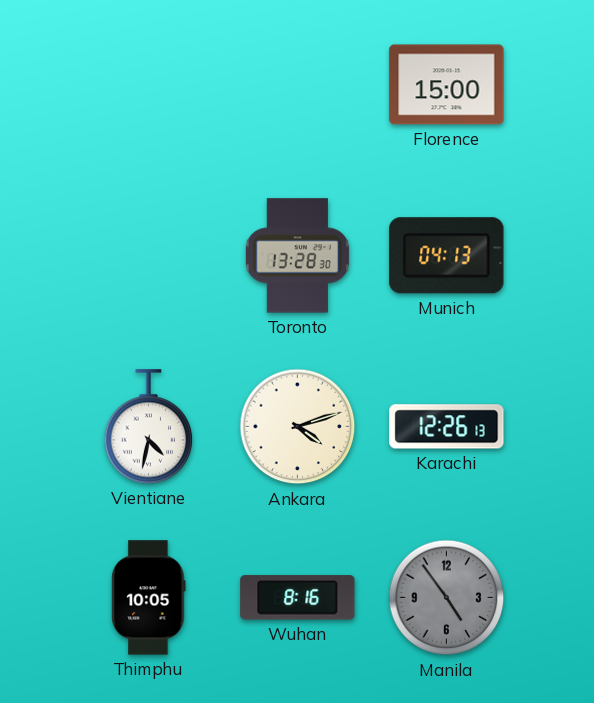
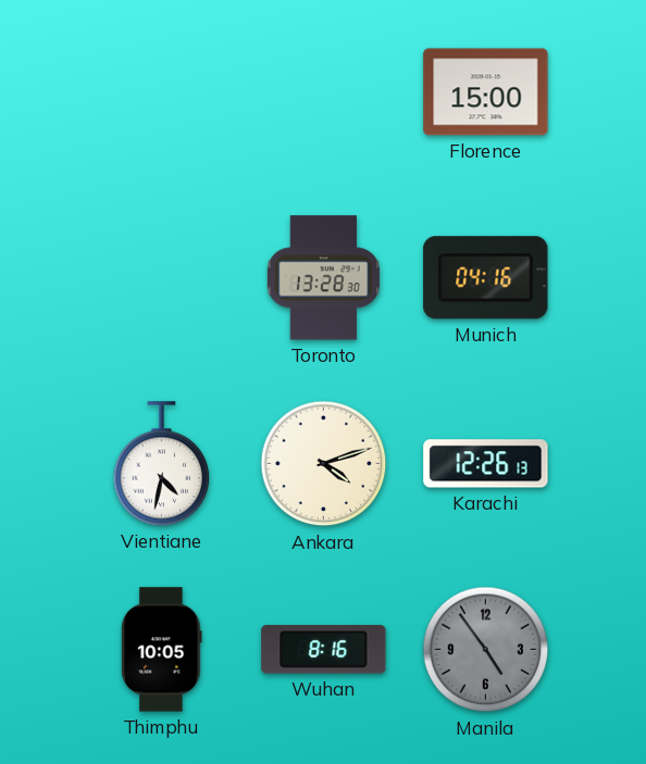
Munich: 04:13 -> 04:16 (486, 278)
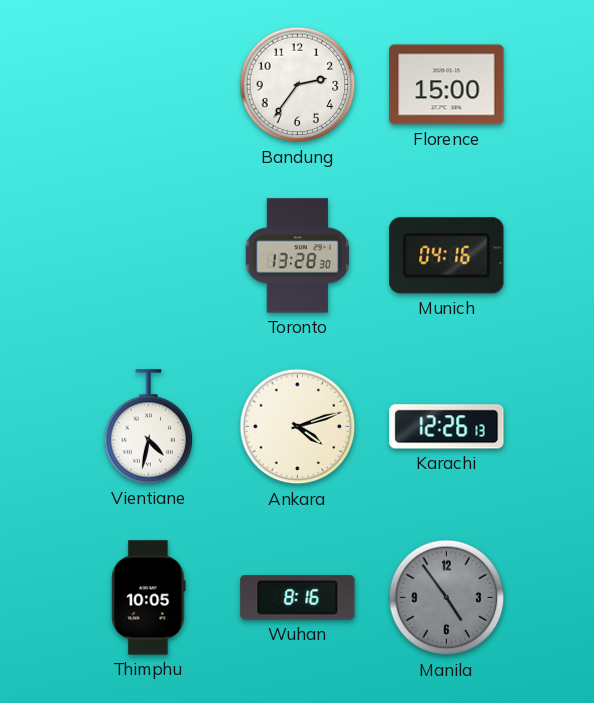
Bandung: none -> 2:36 (298, 85)
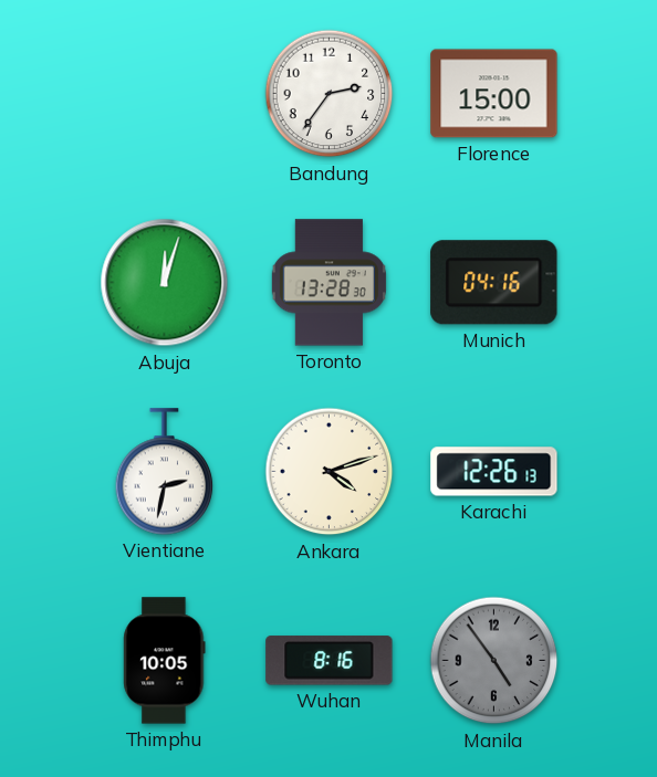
Abuja: none -> 12:03 (165, 283)
Vientiane: 4:32 -> 2:32 (165, 472)
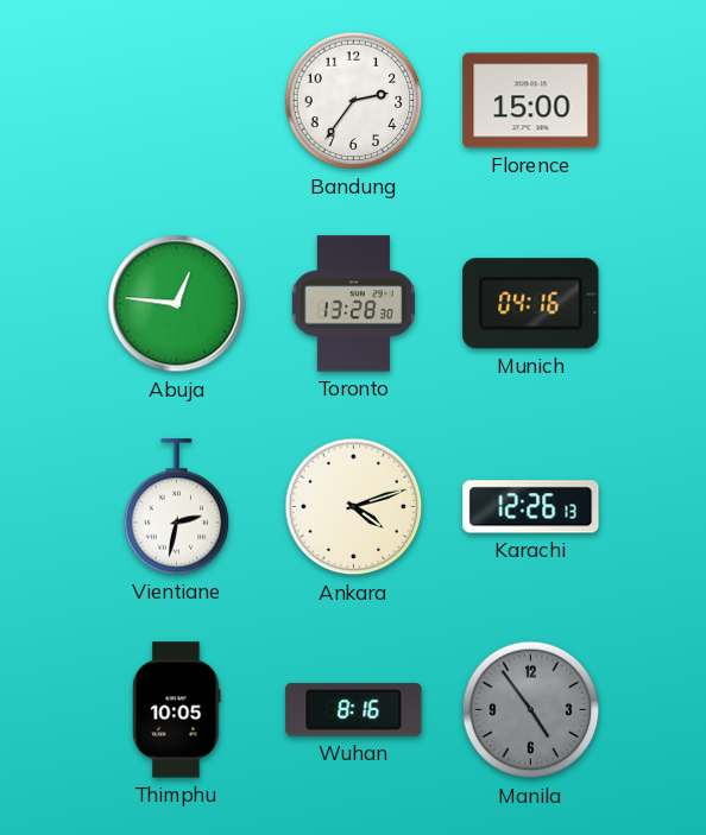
Abuja: 12:03 -> 12:46 (177, 304)
